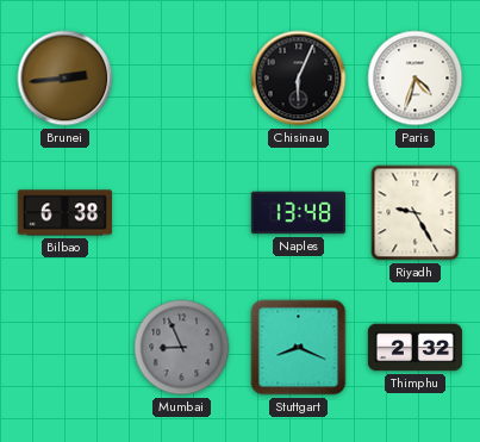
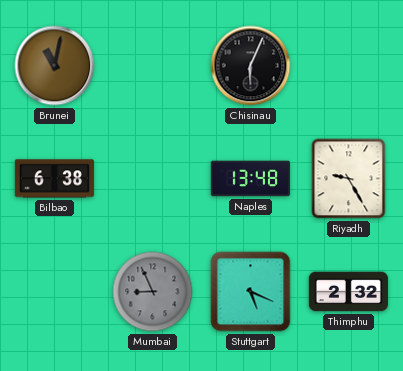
Brunei: 2:44 -> 11:02 (55, 66)
Paris: 4:33 -> none (416, 79)
Stuttgart: 8:19 -> 5:19 (251, 292)
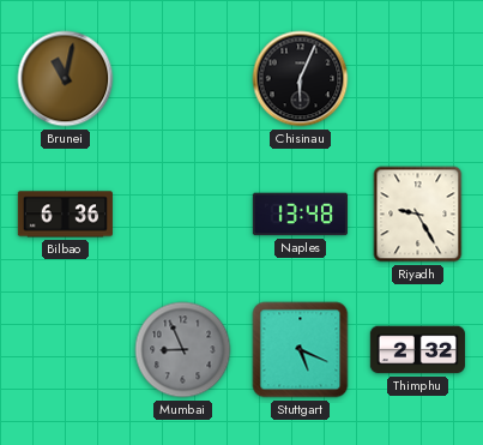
Bilbao: 6:38 -> 6:36 (65, 215)
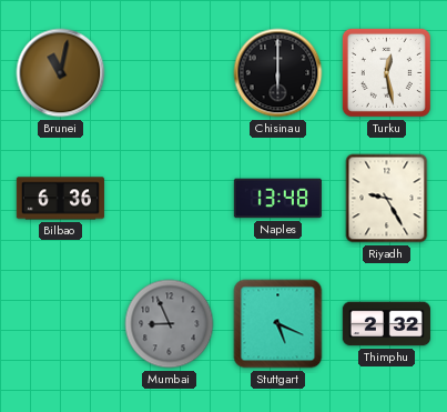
Chisinau: 6:04 -> 6:00 (278, 73)
Turku: none -> 12:28 (386, 72)
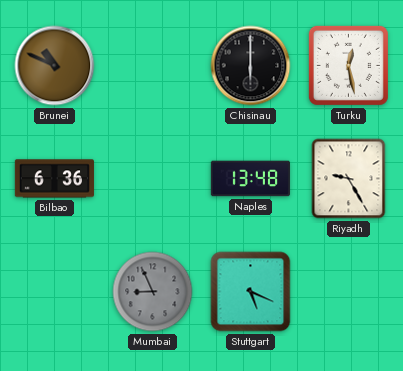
Brunei: 11:02 -> 10:49 (55, 66)
Thimphu: 2:32 -> none (386, 324)
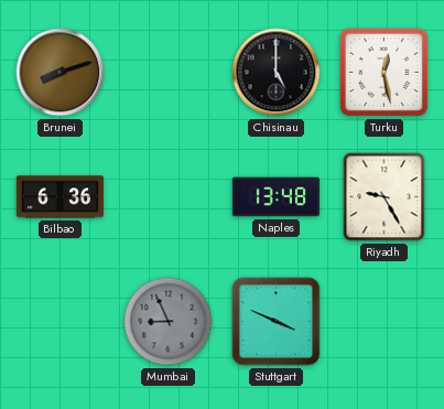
Brunei: 10:49 -> 8:12 (61, 73)
Chisinau: 6:00 -> 5:00 (277, 73)
Stuttgart: 5:19 -> 3:49 (277, 322)
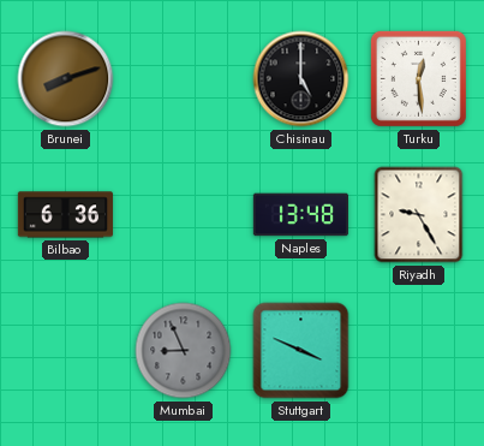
Turku: 12:28 -> 12:29 (418, 78)
